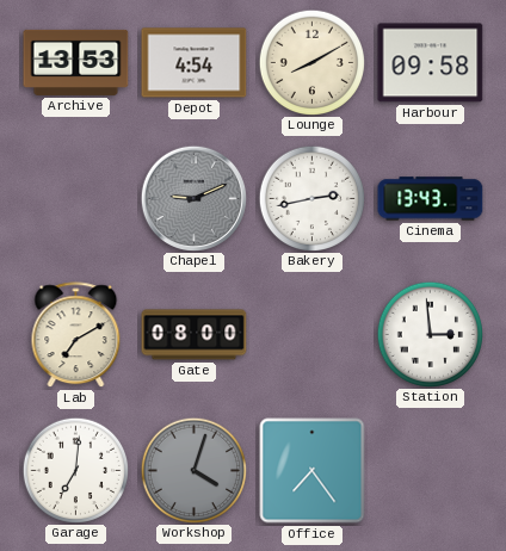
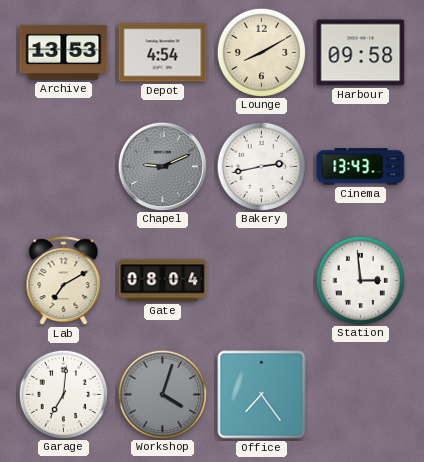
Gate: 08:00 -> 08:04 (163, 281)
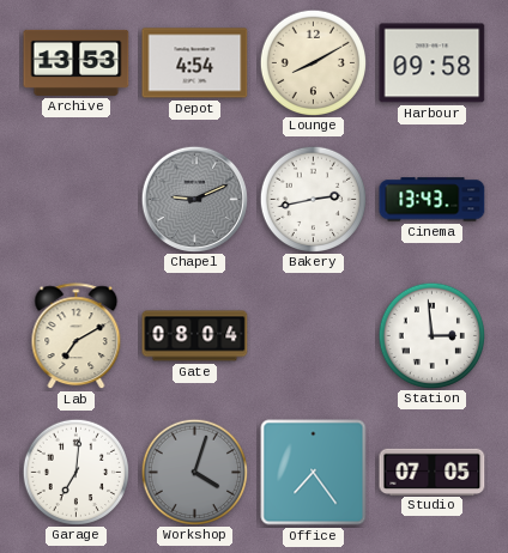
Studio: none -> 07:05 (433, 472)
